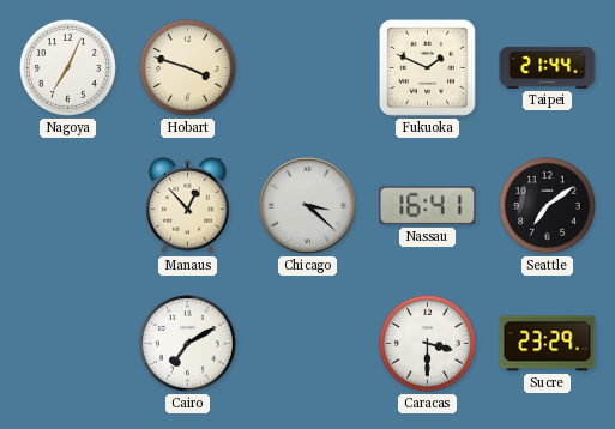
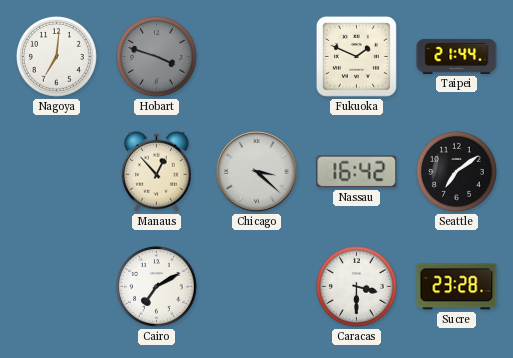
Nagoya: 7:04 -> 7:01 (57, 57)
Hobart dial: cream -> grey (157, 57)
Nassau: 16:41 -> 16:42 (357, 172)
Sucre: 23:29 -> 23:28 (457, 287)
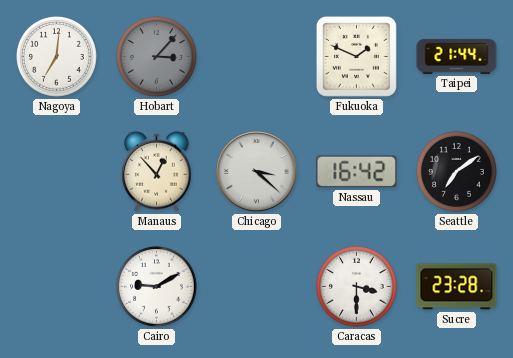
Hobart: 3:48 -> 3:07 (157, 57)
Cairo: 7:10 -> 9:10 (157, 287)
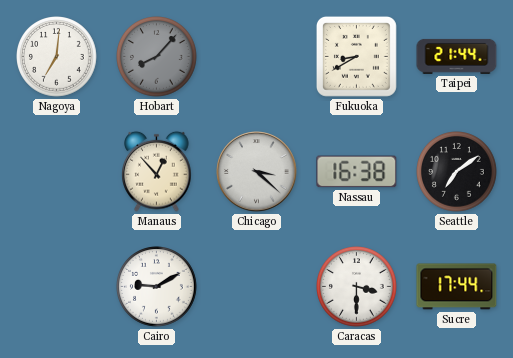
Hobart: 3:07 -> 8:07 (157, 57)
Fukuoka: 1:49 -> 8:40 (356, 56)
Nassau: 16:42 -> 16:38 (357, 172)
Sucre: 23:28 -> 17:44 (457, 287)
